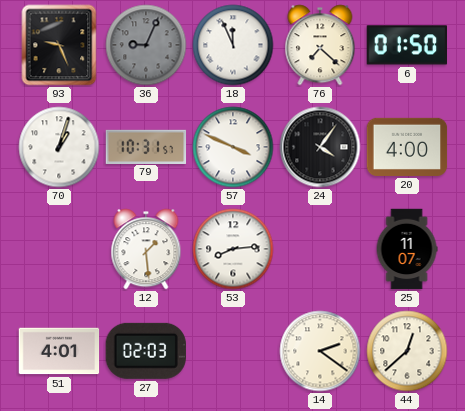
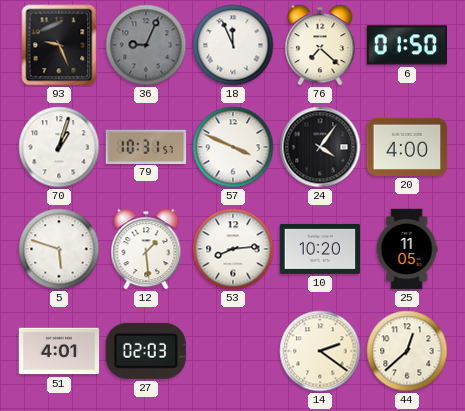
5: none -> 5:48 (59, 249)
10: none -> 10:20 (320, 249)
25: 11:07 -> 11:05 (407, 249)
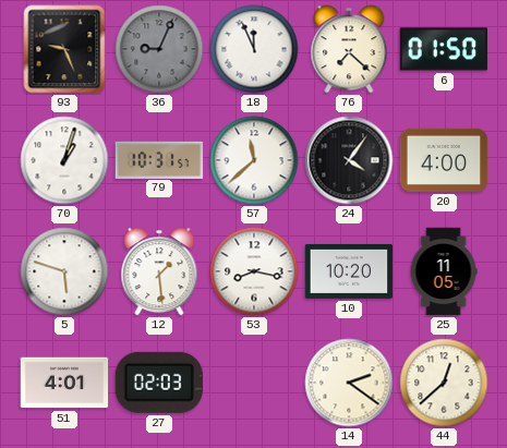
57: 3:49 -> 11:38 (254, 160)
53: 8:14 -> 8:17 (254, 271)
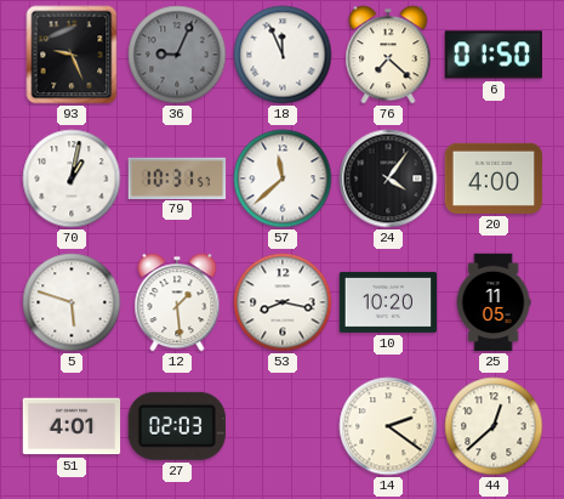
70: 1:03 -> 1:02 (72, 178)
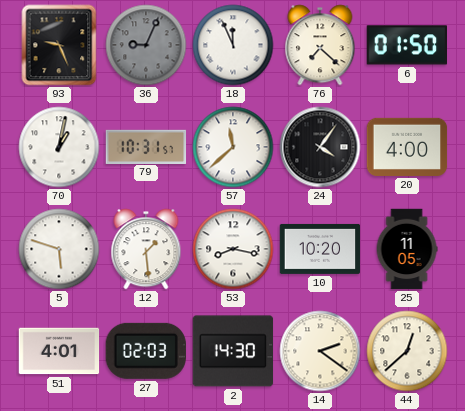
2: none -> 14:30 (233, 351)
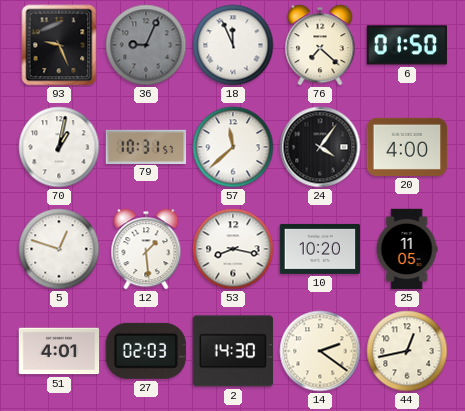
5: 5:48 -> 12:48 (59, 249)
44: 12:38 -> 12:43 (407, 351)
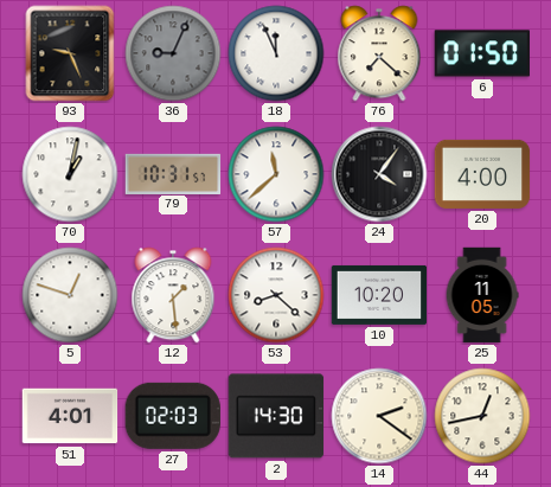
53: 8:17 -> 8:22 (276, 295)
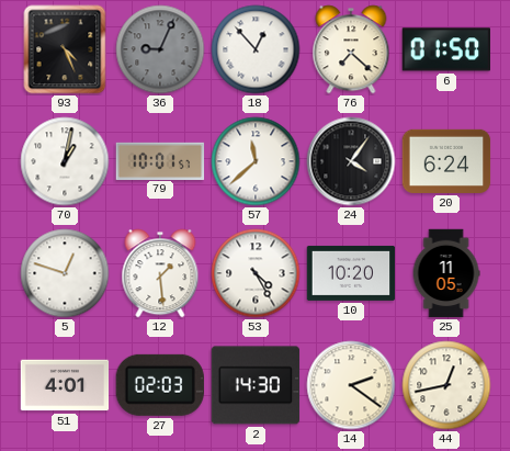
93: 9:26 -> 4:26 (65, 49)
18: 11:56 -> 12:53 (256, 49)
79: 10:31 -> 10:01 (160, 160)
20: 4:00 -> 6:24 (446, 161)
53: 8:22 -> 4:25 (256, 273)
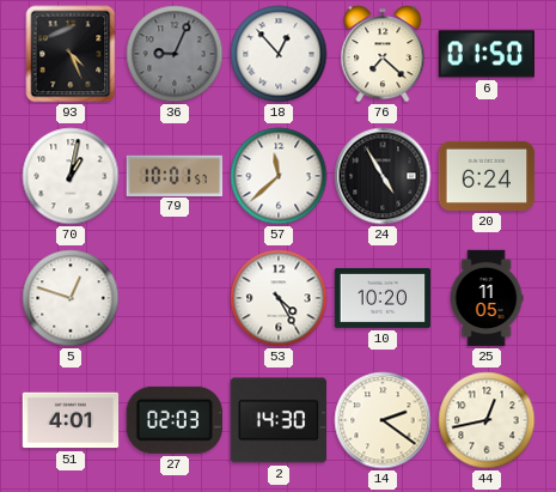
24: 4:06 -> 4:55 (383, 176)
12: 1:29 -> none (160, 273)
